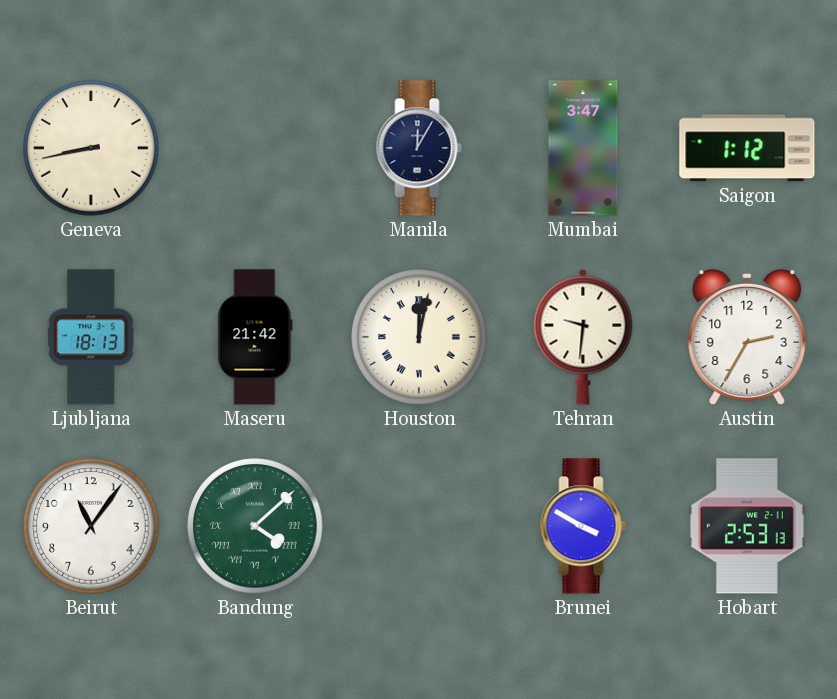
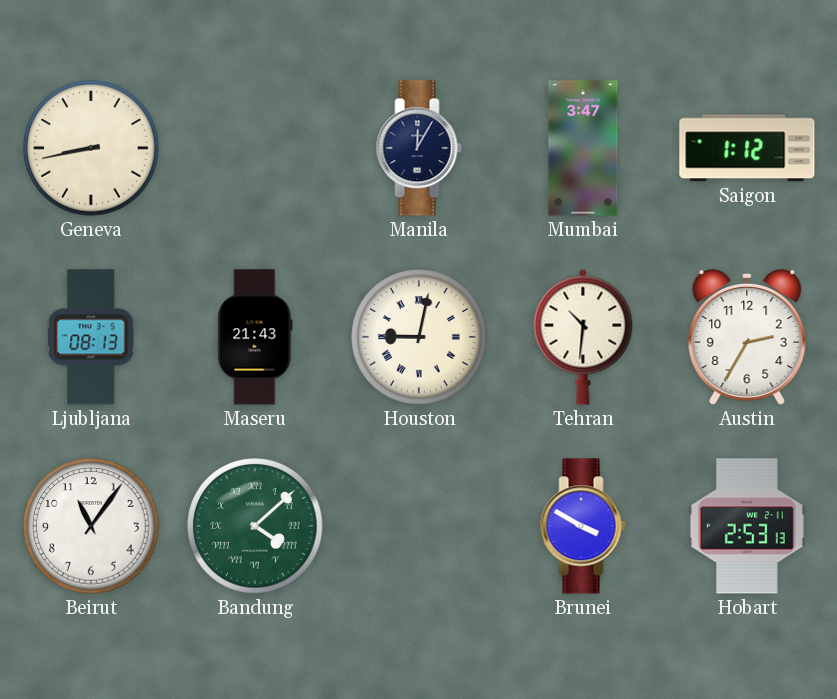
Ljubljana: 18:13 -> 08:13 (91, 337)
Maseru: 21:42 -> 21:43 (255, 337)
Houston: 12:02 -> 9:02 (419, 337)
Tehran: 9:31 -> 10:31 (583, 337)
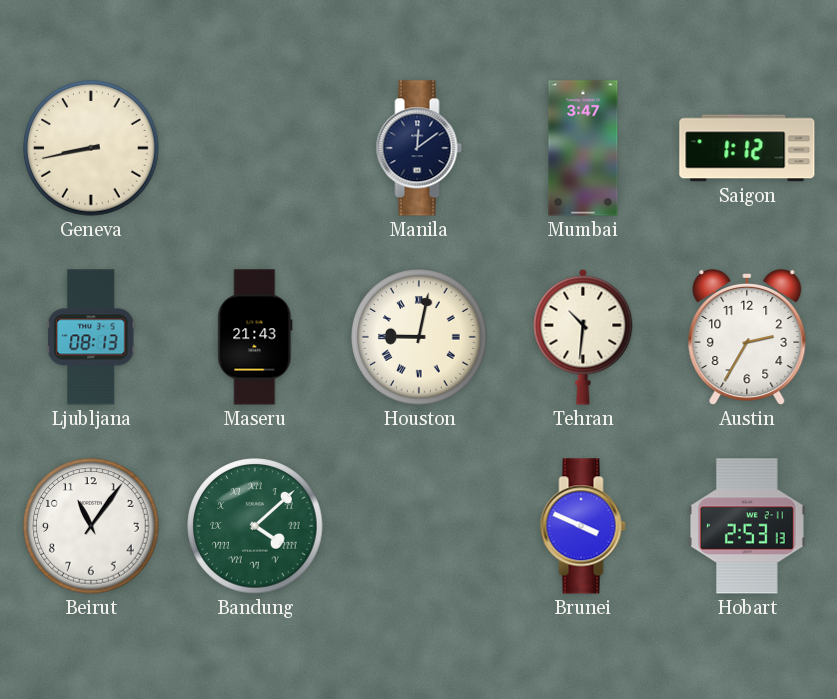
Manila: 12:05 -> 12:09 (419, 148)
Brunei: 3:50 -> 3:49 (583, 526)
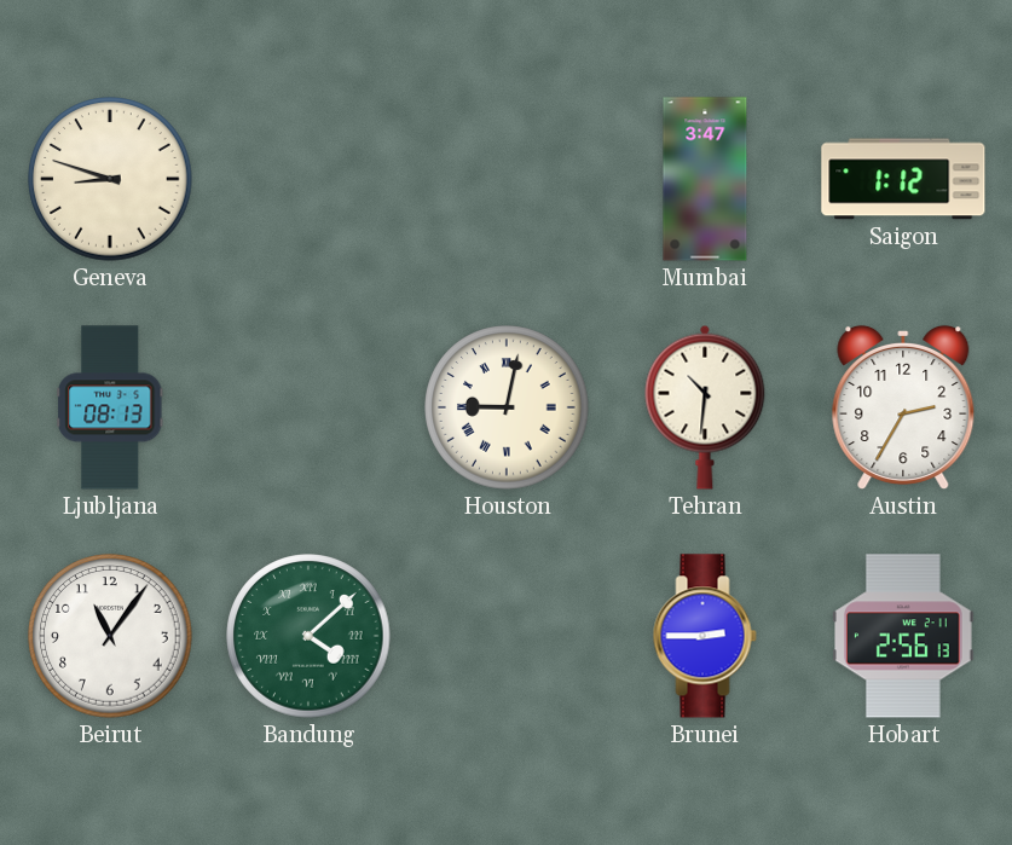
Geneva: 8:43 -> 8:48 (110, 179)
Manila: 12:09 -> none (419, 148)
Maseru: 21:43 -> none (255, 337)
Brunei: 3:49 -> 2:45 (705, 636)
Hobart: 2:53 -> 2:56 (904, 636)
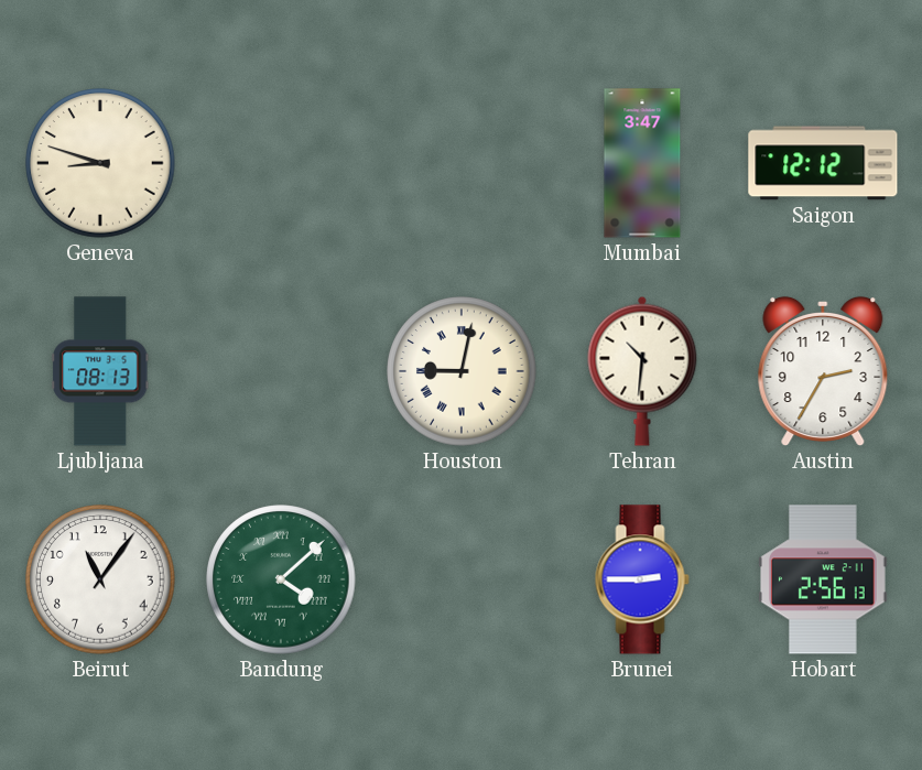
Saigon: 1:12 -> 12:12 (823, 163)
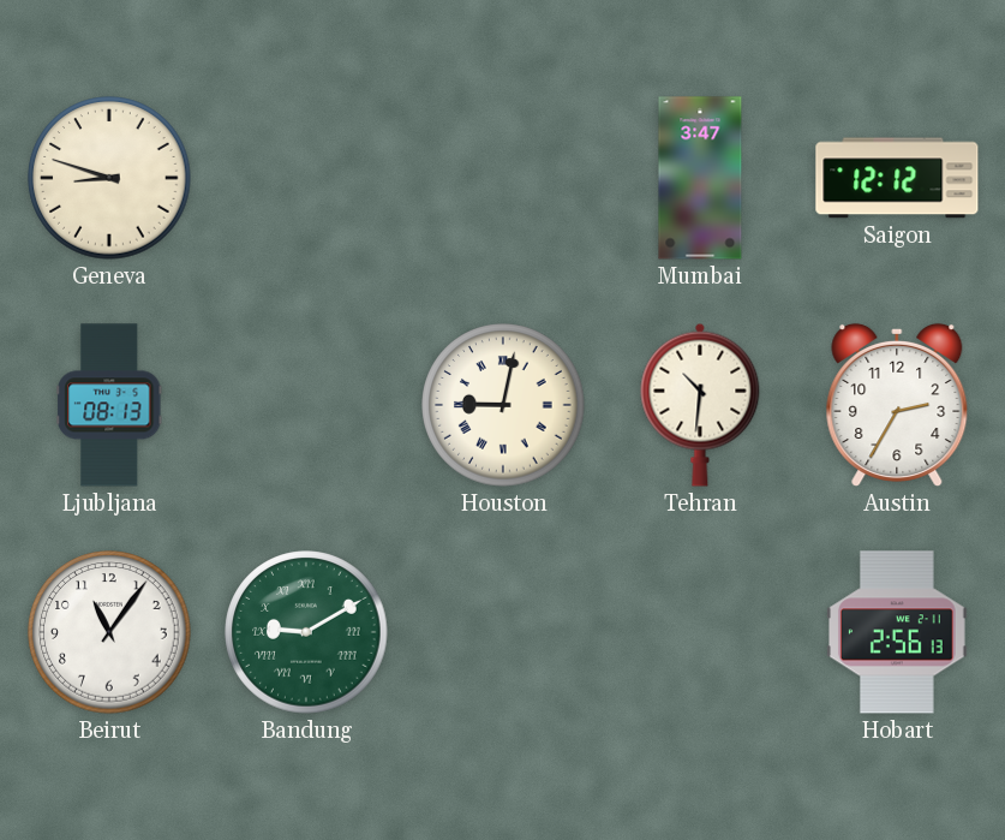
Bandung: 4:08 -> 9:10 (306, 632)
Brunei: 2:45 -> none (642, 579)
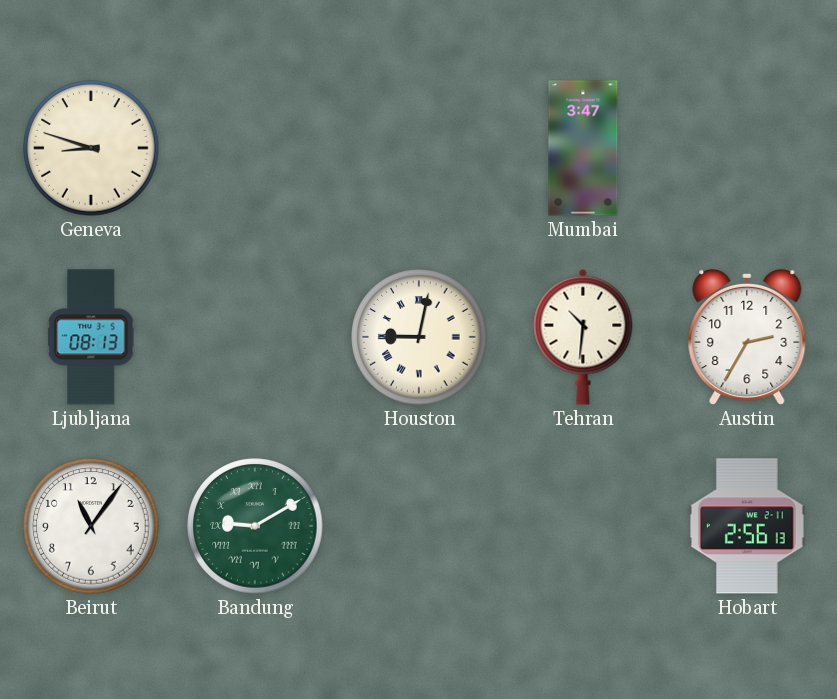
Saigon: 12:12 -> none (897, 178)
